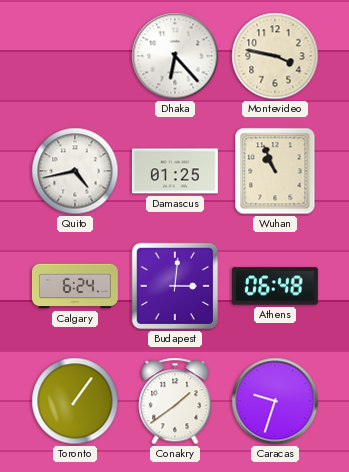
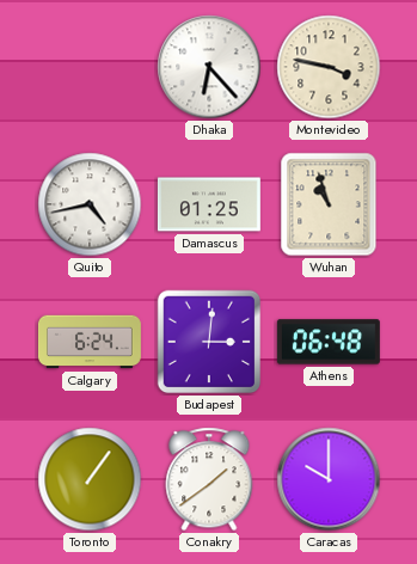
Wuhan: 10:56 -> 10:57 (329, 204)
Caracas: 9:33 -> 10:00 (329, 479)
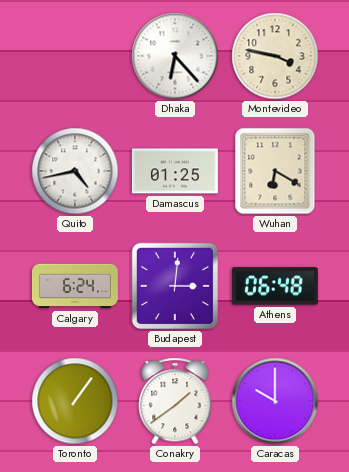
Wuhan: 10:57 -> 6:20 (275, 171)
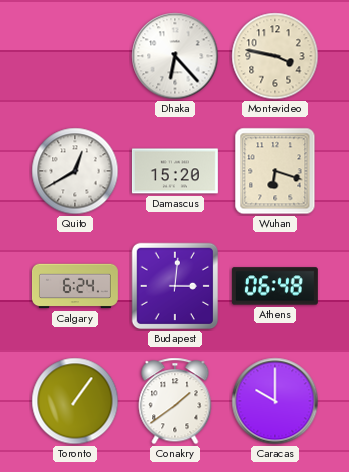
Quito: 4:43 -> 12:40 (75, 171)
Damascus: 01:25 -> 15:20 (175, 171)
Wuhan: 6:20 -> 6:18 (275, 171)
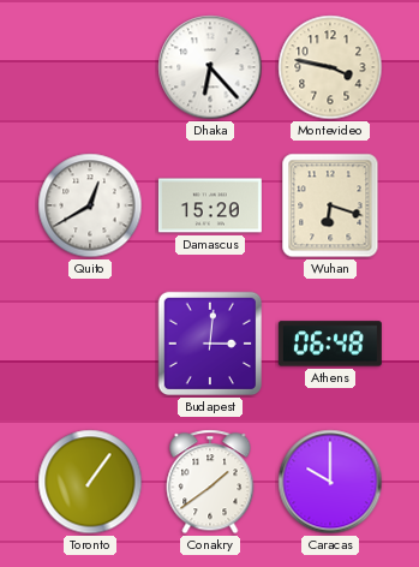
Calgary: 6:24 -> none (75, 286)
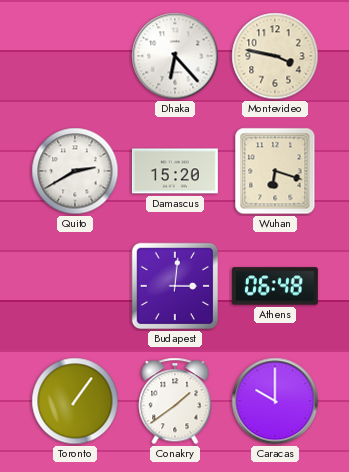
Quito: 12:40 -> 2:40 (75, 171)
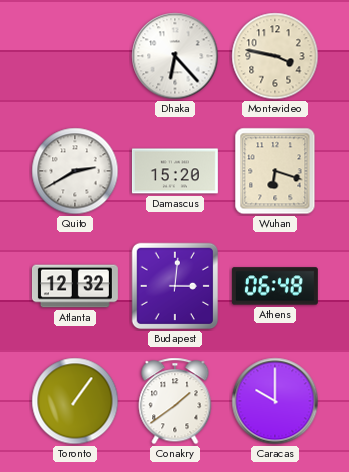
Atlanta: none -> 12:32 (75, 286)
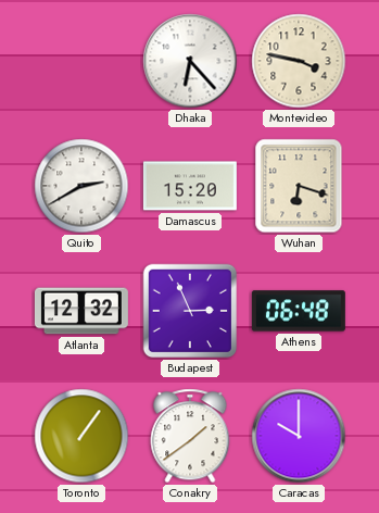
Budapest: 3:01 -> 2:56 (190, 311)
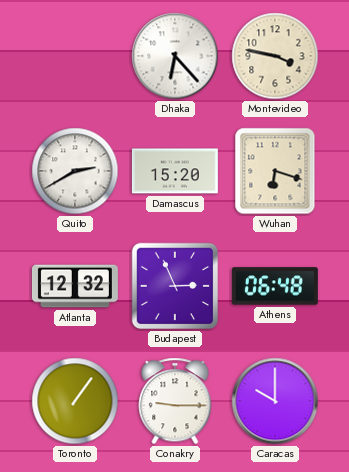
Conakry: 1:39 -> 9:15 (175, 401)
